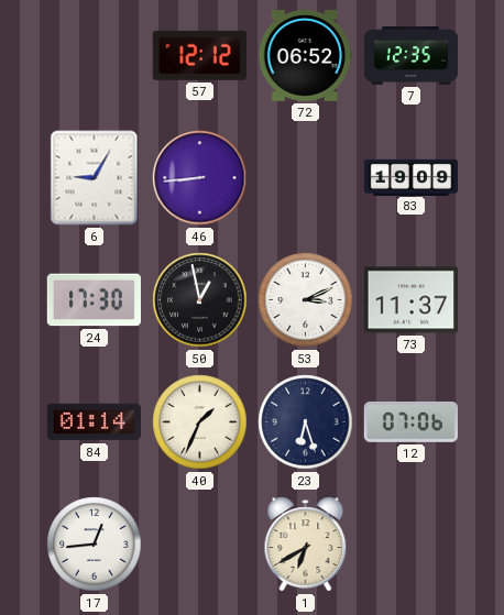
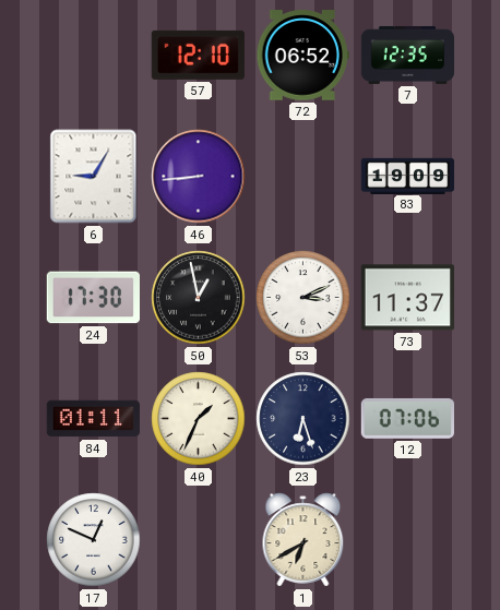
57: 12:12 -> 12:10 (198, 55)
84: 01:14 -> 01:11 (93, 419)
17: 12:44 -> 12:49 (94, 540)
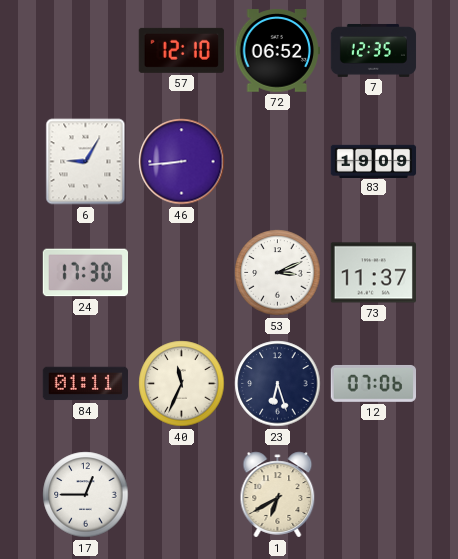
50: 12:58 -> none (199, 298)
40: 1:34 -> 11:34 (182, 384)
17: 12:49 -> 12:45 (86, 495)
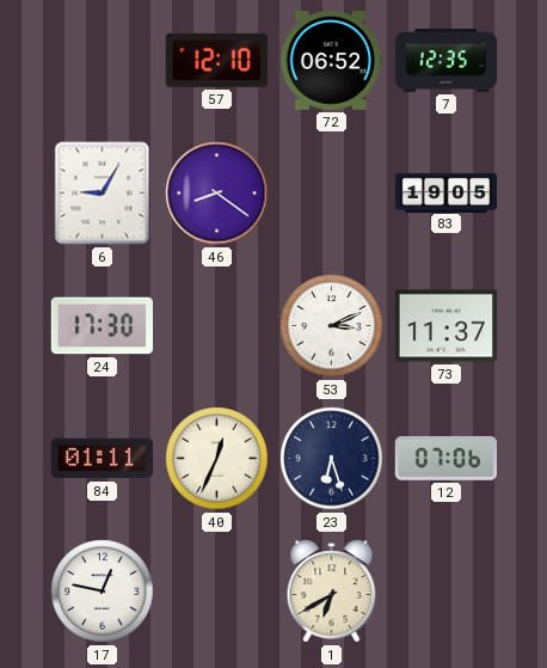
46: 8:44 -> 8:21 (217, 194)
83: 19:09 -> 19:05 (447, 192)
40: 11:34 -> 12:34 (217, 459)
17: 12:45 -> 12:47 (103, 592)
